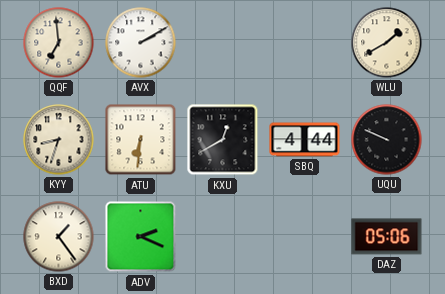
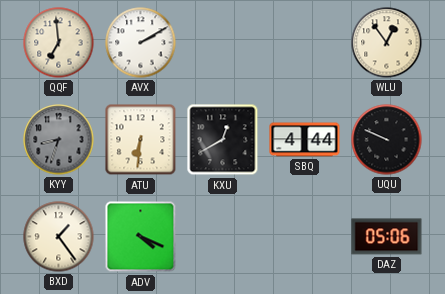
WLU: 1:40 -> 12:54 (387, 43)
KYY dial: cream -> grey (59, 140)
ADV: 2:19 -> 4:19 (141, 237)
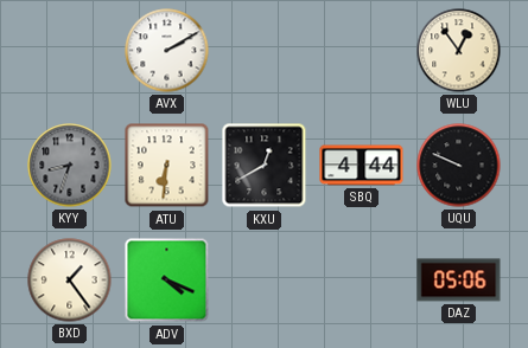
QQF: 6:59 -> none (59, 43)
